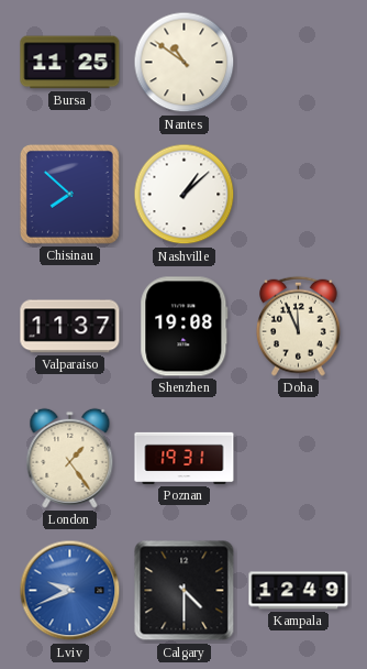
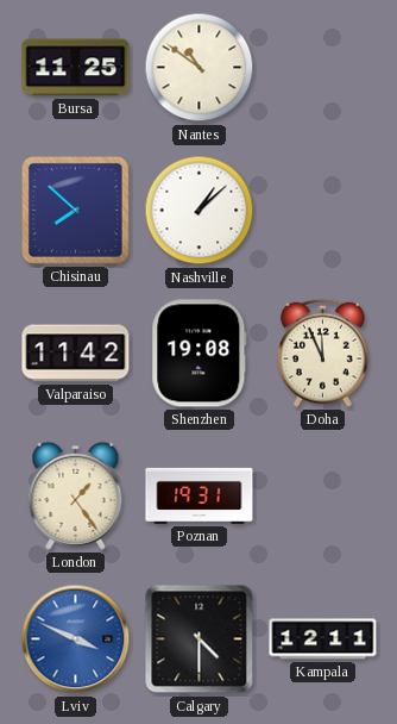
Valparaiso: 11:37 -> 11:42 (76, 354)
Lviv: 9:41 -> 3:49 (76, 639)
Kampala: 12:49 -> 12:11 (323, 639)
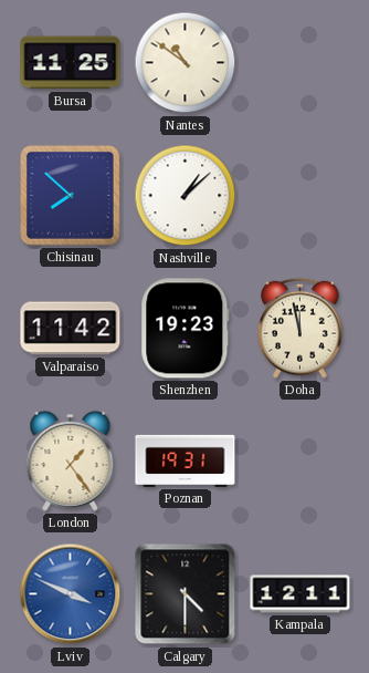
Shenzhen: 19:08 -> 19:23 (186, 329)
Doha: 11:56 -> 11:58 (301, 328)
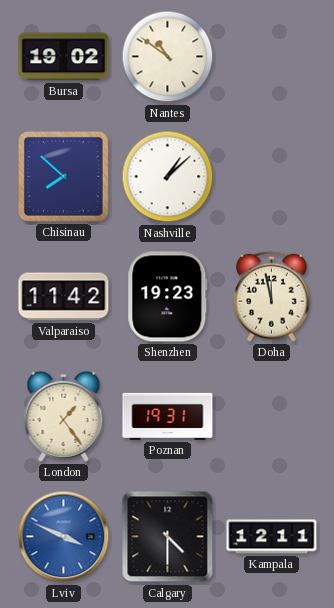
Bursa: 11:25 -> 19:02 (64, 57)
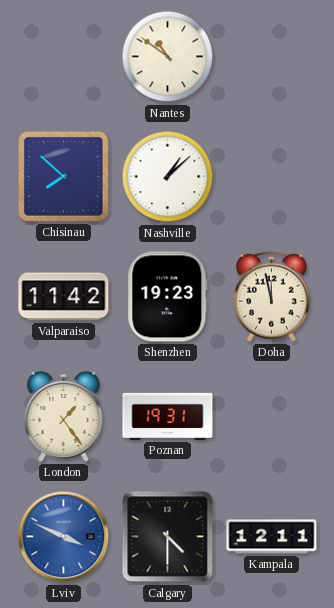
Bursa: 19:02 -> none (64, 57)
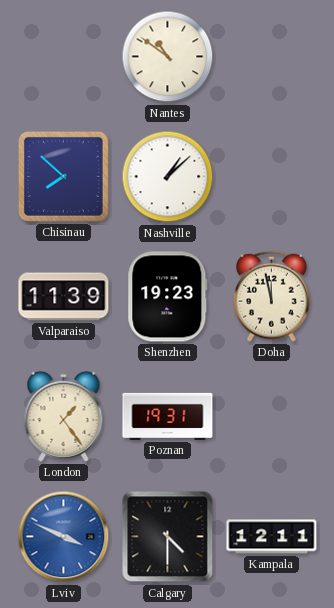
Valparaiso: 11:42 -> 11:39 (64, 297)
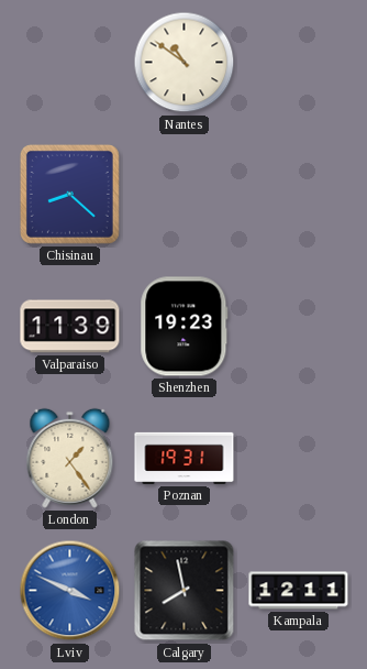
Chisinau: 7:52 -> 8:22 (69, 194)
Nashville: 1:08 -> none (168, 177)
Doha: 11:58 -> none (272, 296)
Calgary: 4:30 -> 7:58 (185, 591)
